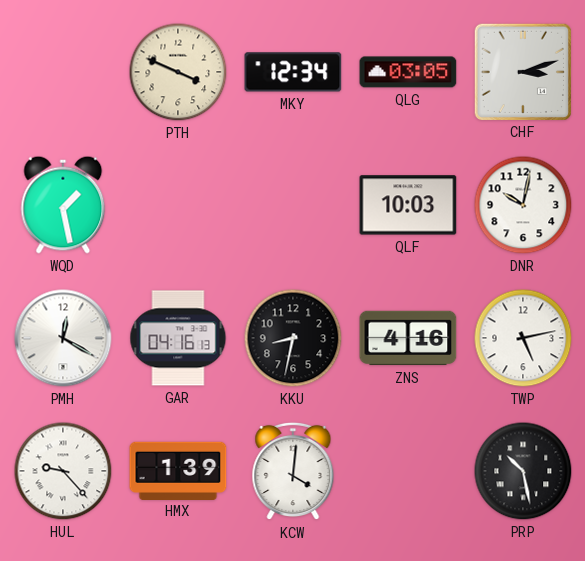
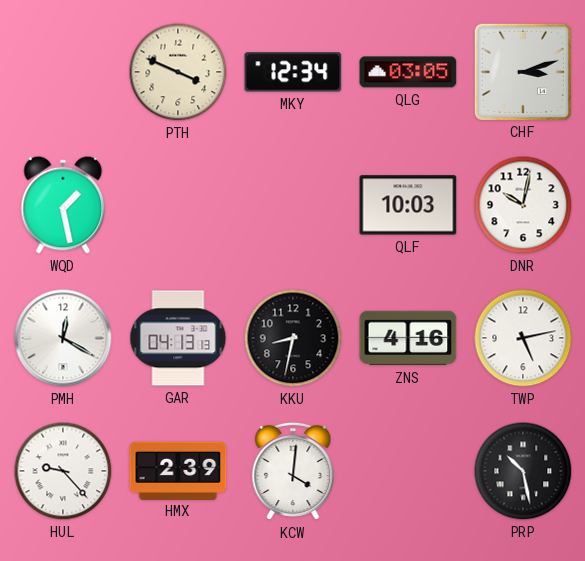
GAR: 04:16 -> 04:13 (178, 338)
HMX: 1:39 -> 2:39 (178, 470)
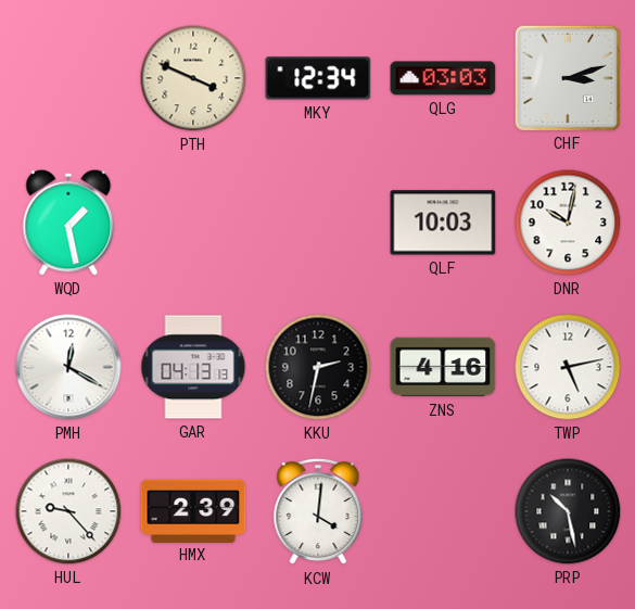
QLG: 03:05 -> 03:03 (443, 78)
KKU: 8:32 -> 2:32 (318, 367)
